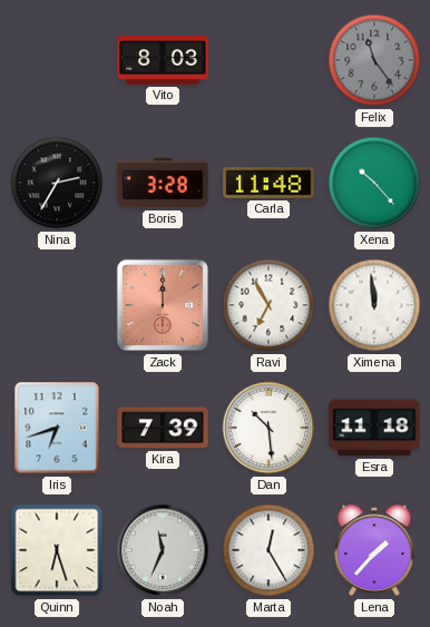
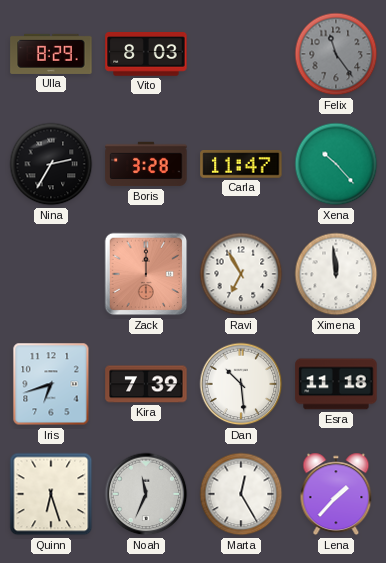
Ulla: none -> 8:29 (51, 54)
Carla: 11:48 -> 11:47 (241, 164)
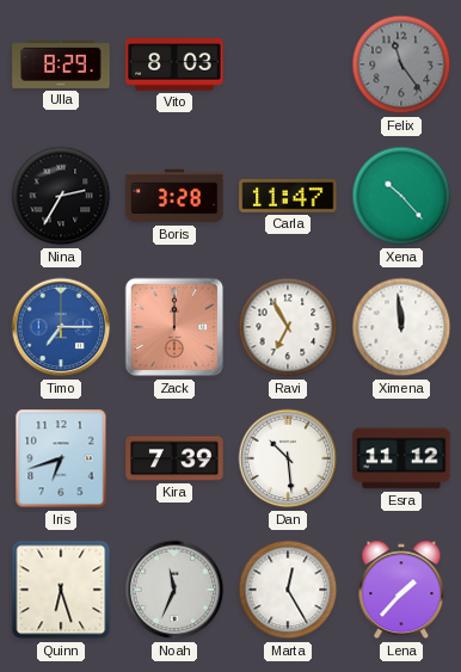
Timo: none -> 7:15 (61, 327)
Esra: 11:18 -> 11:12 (401, 458)
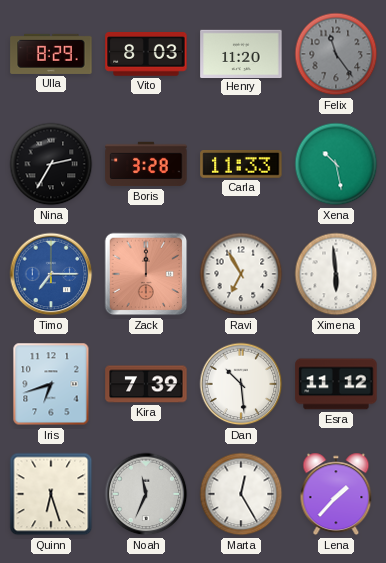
Henry: none -> 11:20 (241, 53)
Carla: 11:47 -> 11:33 (241, 164)
Xena: 10:23 -> 10:28 (336, 164)
Ximena: 11:59 -> 5:59 (336, 274)
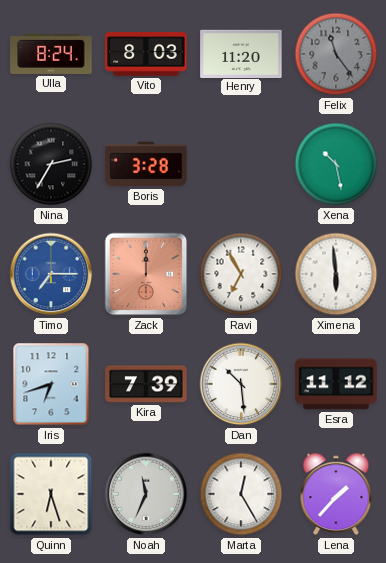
Ulla: 8:29 -> 8:24 (51, 54)
Carla: 11:33 -> none (241, 164)
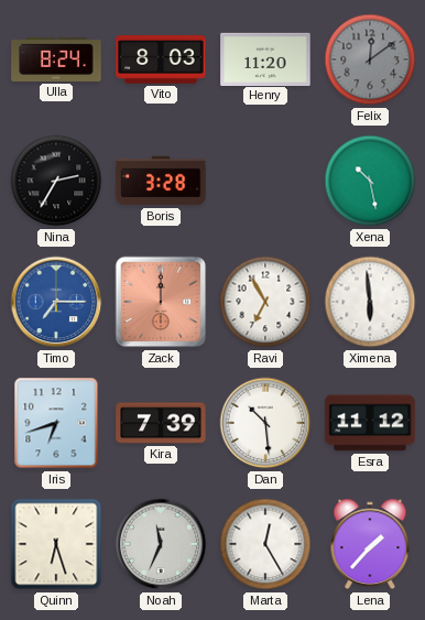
Felix: 11:24 -> 12:09 (370, 59)
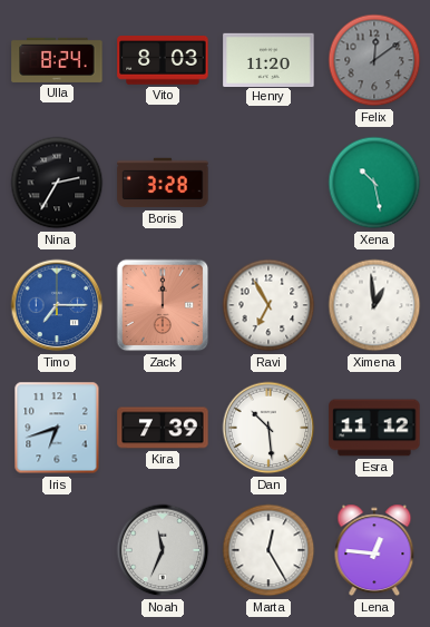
Ximena: 5:59 -> 12:59 (374, 305)
Quinn: 6:27 -> none (56, 544)
Lena: 1:37 -> 12:46 (374, 550)
